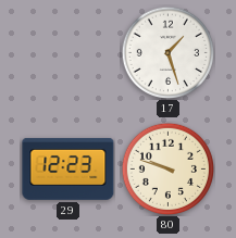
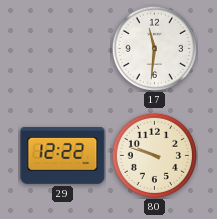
17: 1:27 -> 11:31 (154, 48)
29: 12:23 -> 12:22 (63, 155)
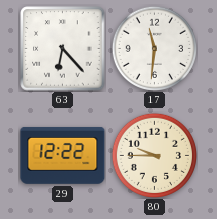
63: none -> 6:23 (63, 49)
80: 9:48 -> 9:45 (154, 155)
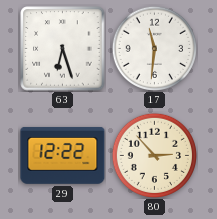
63: 6:23 -> 6:27 (63, 49)
80: 9:45 -> 2:53 (154, 155)
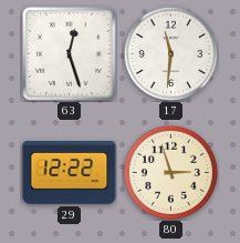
63: 6:27 -> 12:27 (70, 54)
80: 2:53 -> 2:57 (170, 172)
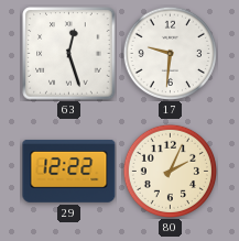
17: 11:31 -> 9:31 (170, 53)
80: 2:57 -> 2:04 (170, 171)
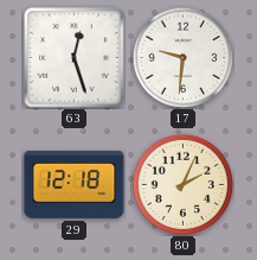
29: 12:22 -> 12:18 (75, 184)
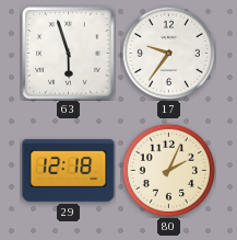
63: 12:27 -> 5:57 (69, 54)
17: 9:31 -> 9:36 (168, 53)
